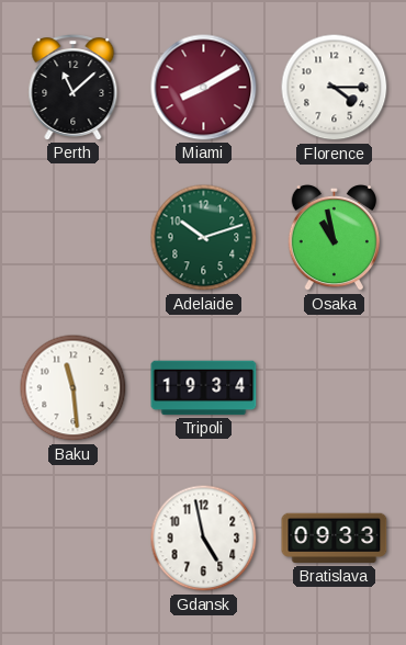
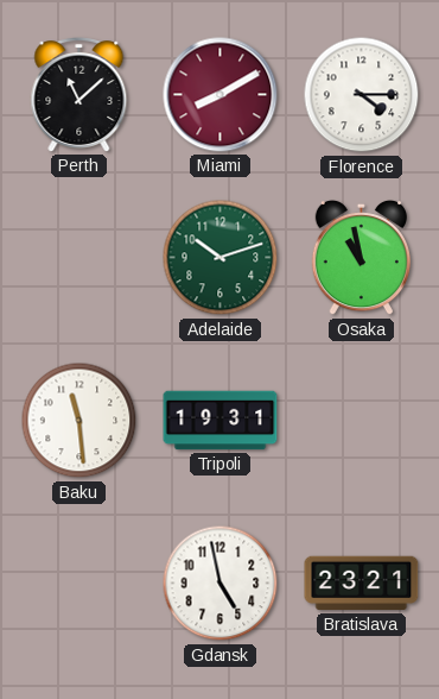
Tripoli: 19:34 -> 19:31 (221, 421)
Bratislava: 09:33 -> 23:21 (362, 584)
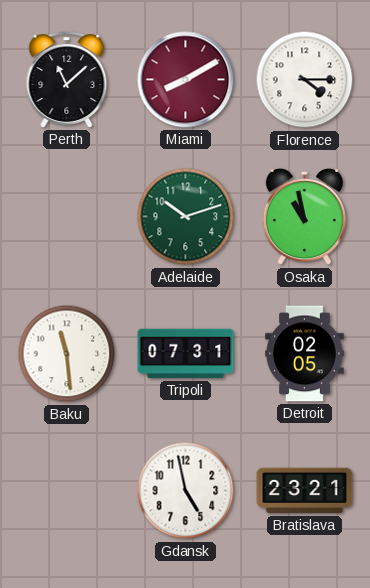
Tripoli: 19:31 -> 07:31 (186, 354)
Detroit: none -> 02:05 (305, 354)
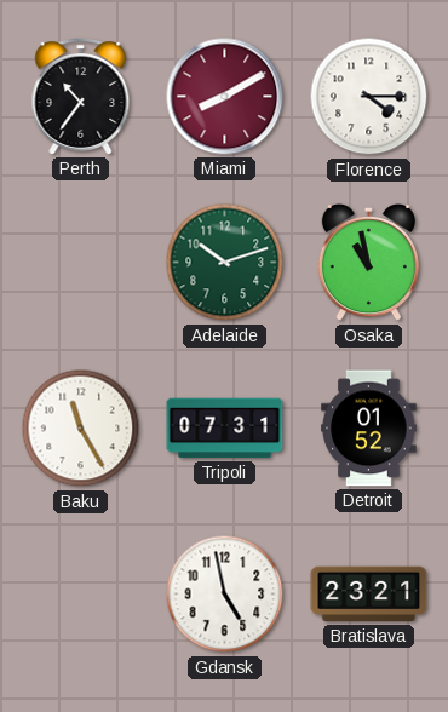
Perth: 11:08 -> 10:36 (81, 97)
Baku: 11:29 -> 11:25 (81, 429)
Detroit: 02:05 -> 01:52 (369, 429)
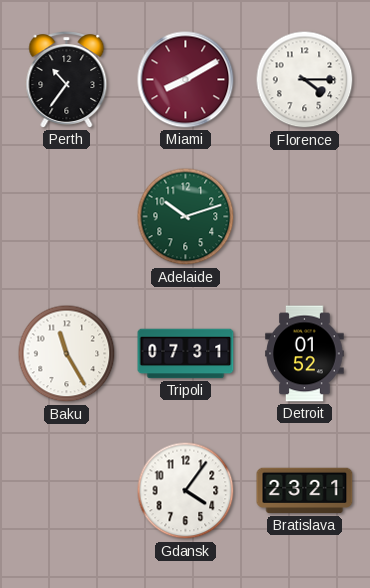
Osaka: 10:58 -> none (368, 263)
Gdansk: 4:58 -> 4:06 (186, 491)
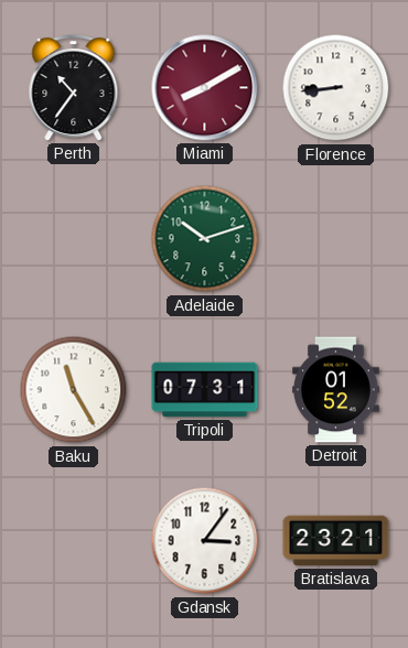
Florence: 4:15 -> 8:44 (336, 88)
Gdansk: 4:06 -> 3:06 (205, 541)
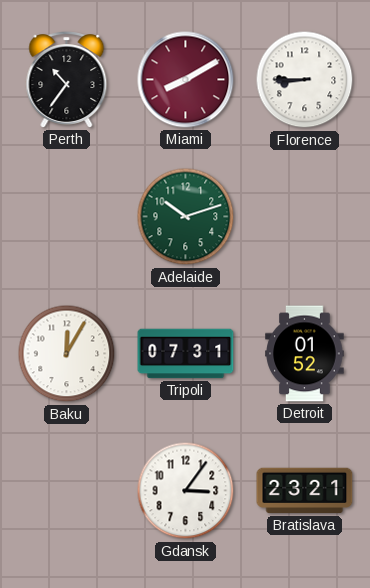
Florence: 8:44 -> 8:45 (305, 80)
Baku: 11:25 -> 12:05 (67, 354)
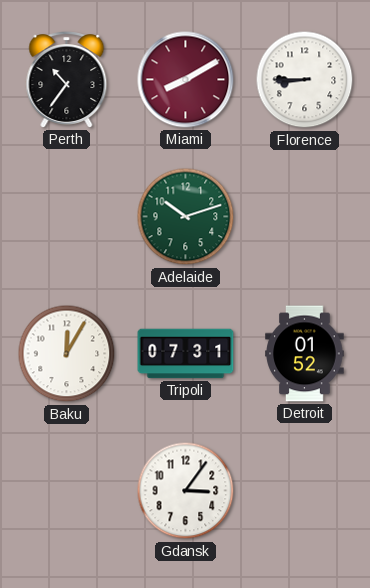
Bratislava: 23:21 -> none (305, 491)
